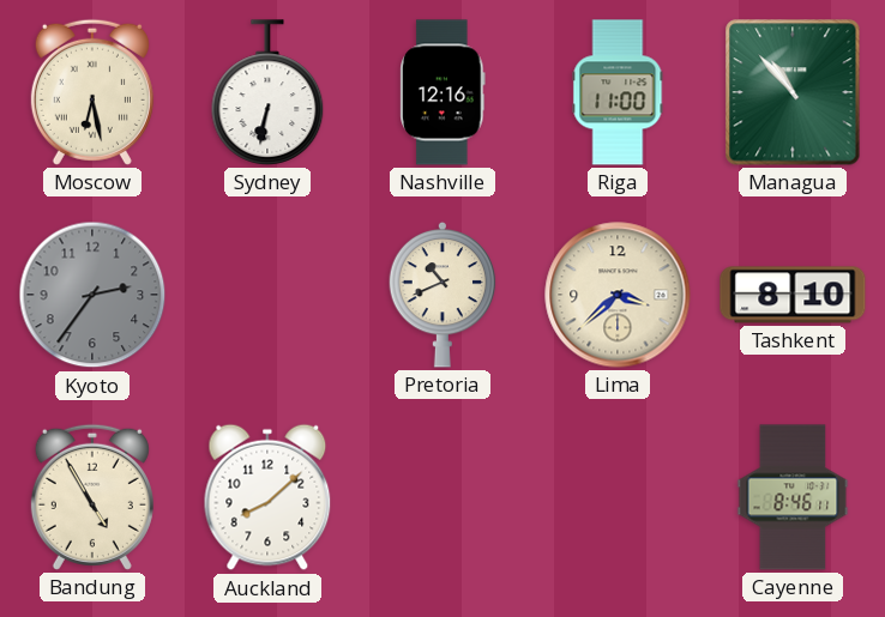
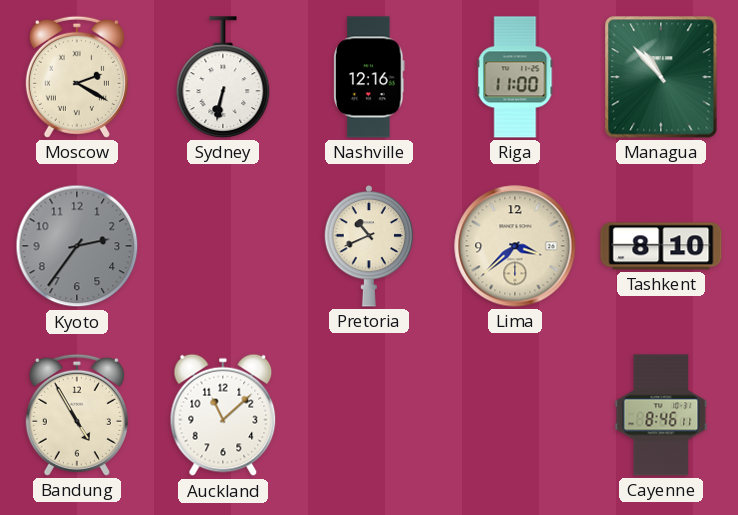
Moscow: 6:28 -> 2:20 (77, 77)
Auckland: 8:08 -> 11:08 (223, 415)
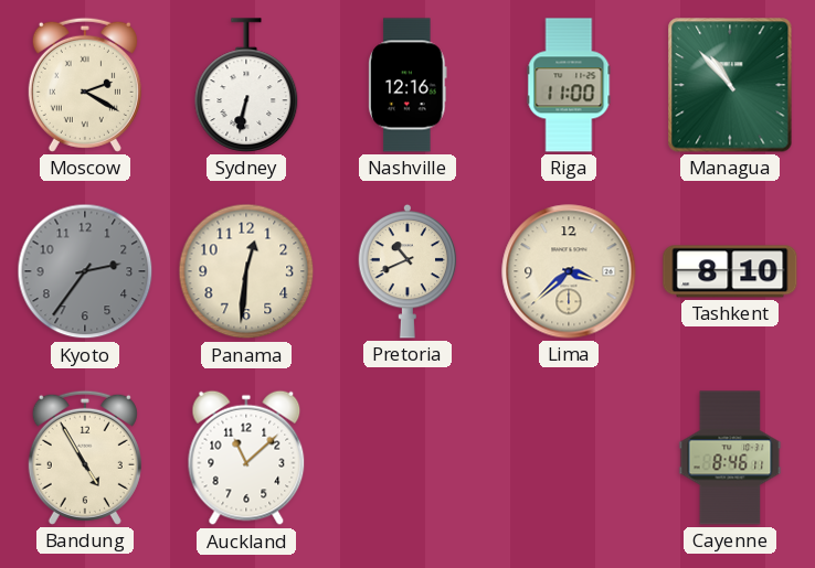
Panama: none -> 12:31 (246, 271)
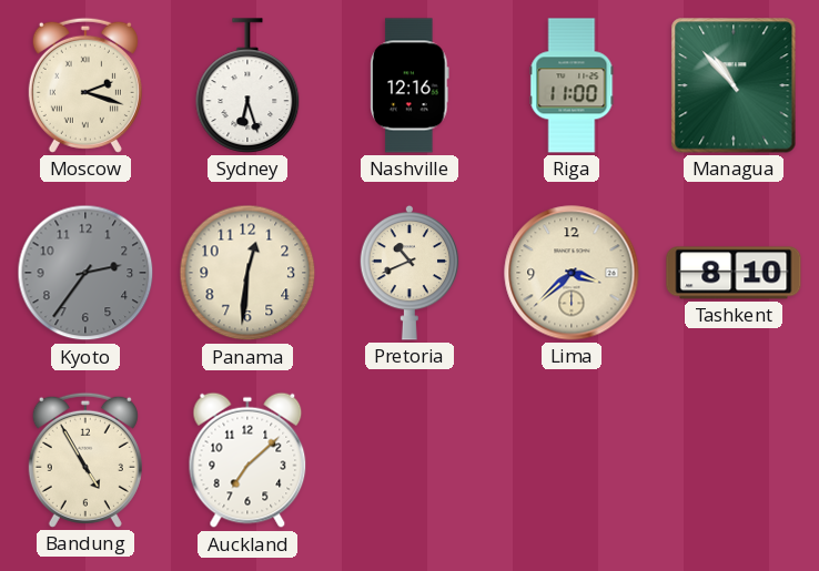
Moscow: 2:20 -> 2:18 (85, 85)
Sydney: 6:32 -> 6:27 (247, 85)
Auckland: 11:08 -> 7:08 (247, 460)
Cayenne: 8:46 -> none (730, 458)
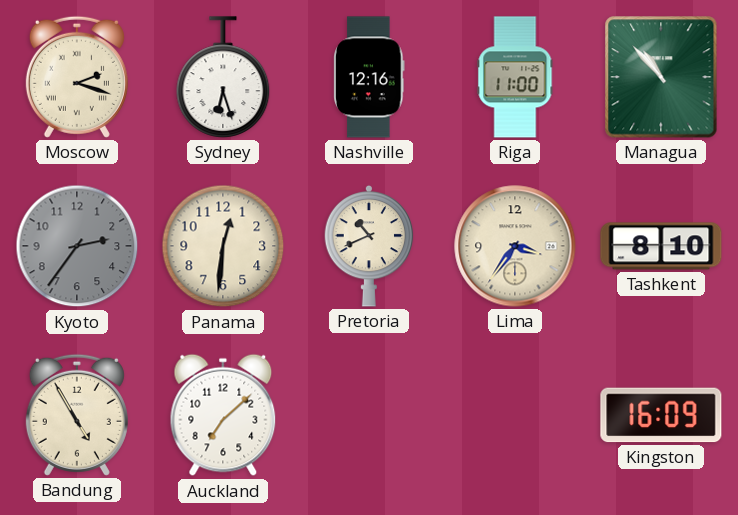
Lima: 3:38 -> 3:36 (515, 246)
Kingston: none -> 16:09 (661, 415)
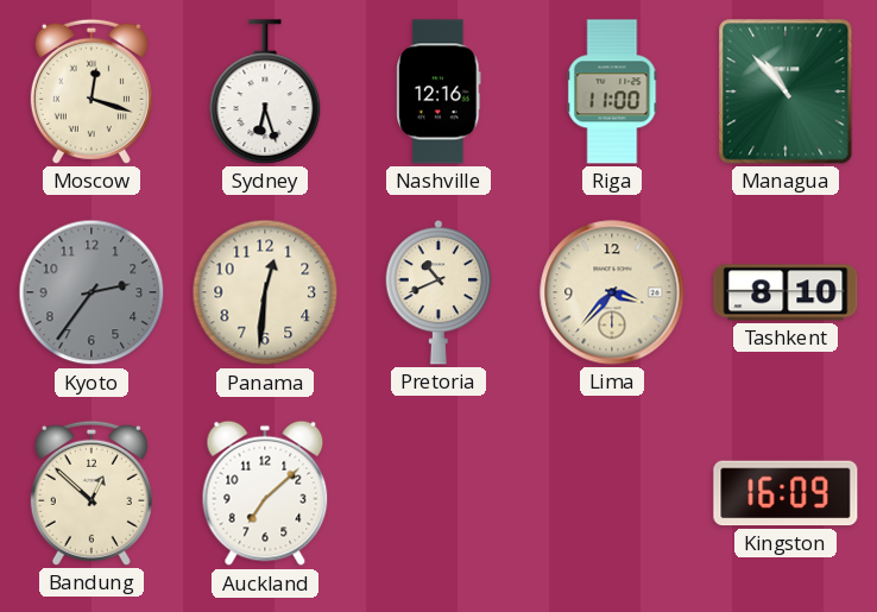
Moscow: 2:18 -> 12:18 (92, 92)
Lima: 3:36 -> 3:37 (612, 292)
Bandung: 4:55 -> 12:52 (92, 493)
